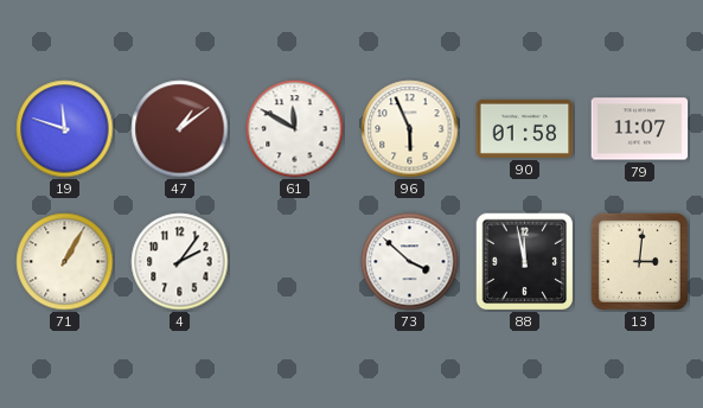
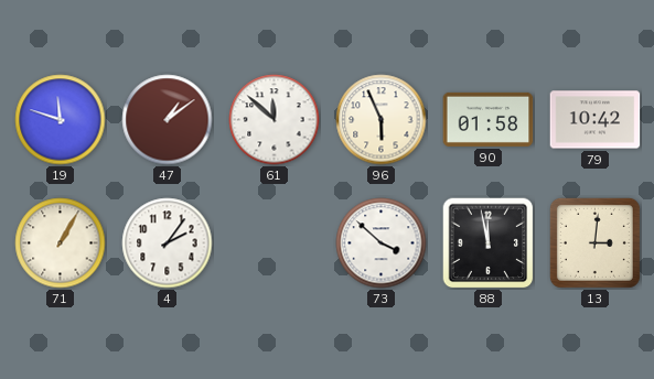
61: 11:50 -> 11:52 (275, 120)
79: 11:07 -> 10:42 (596, 120)
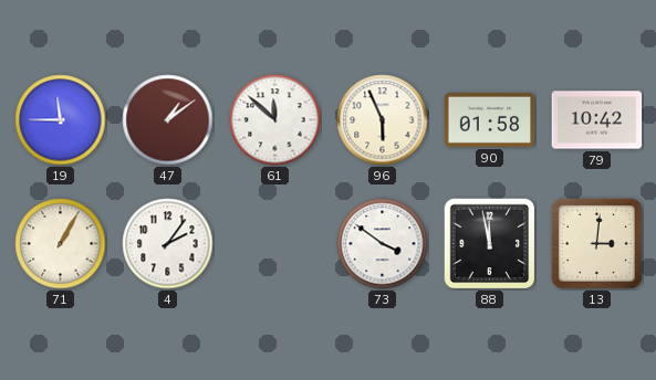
19: 11:48 -> 11:45 (61, 120)
73: 3:52 -> 3:51 (383, 244)
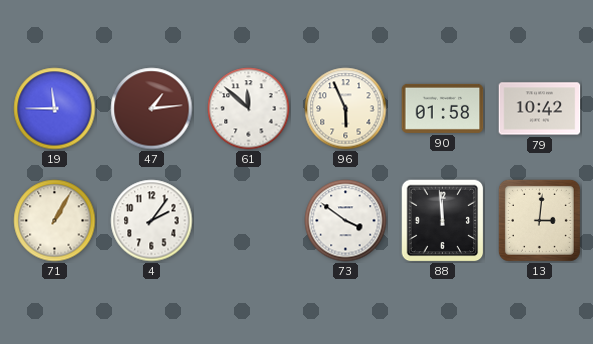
47: 1:09 -> 1:14 (152, 109)
88: 11:58 -> 11:59 (442, 220)
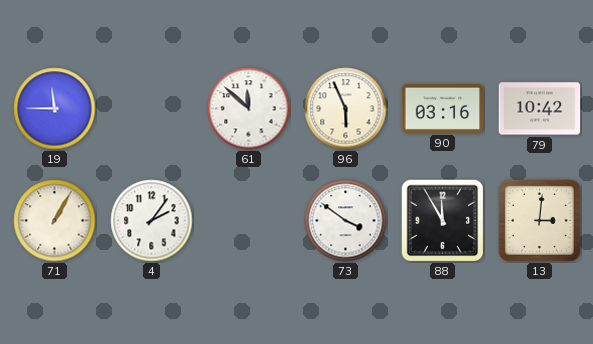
47: 1:14 -> none (152, 109)
90: 01:58 -> 03:16 (443, 108)
88: 11:59 -> 11:55 (442, 220)
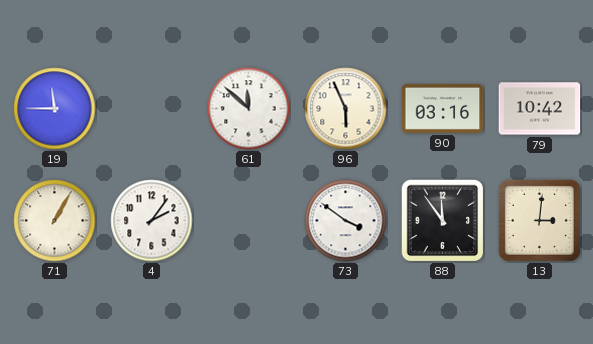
88: 11:55 -> 11:54 (442, 220)
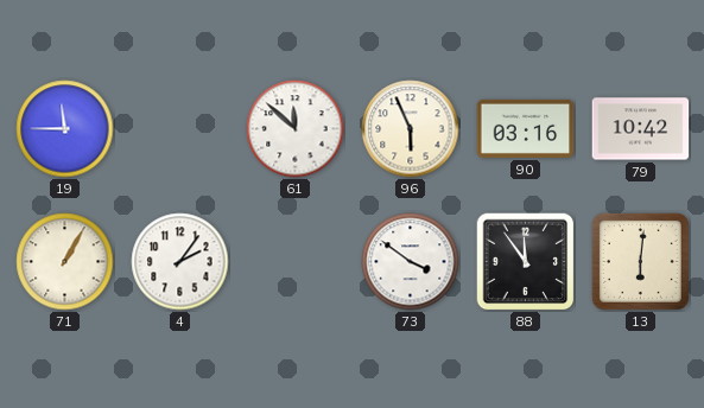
13: 3:01 -> 6:01 (640, 261)
